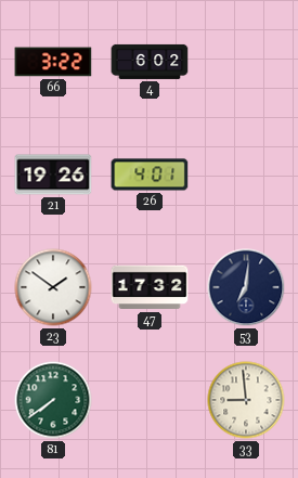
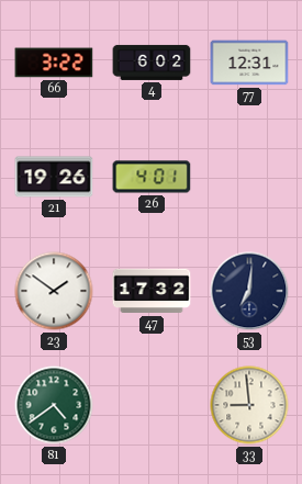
77: none -> 12:31 (249, 63)
81: 7:39 -> 4:39 (54, 405)
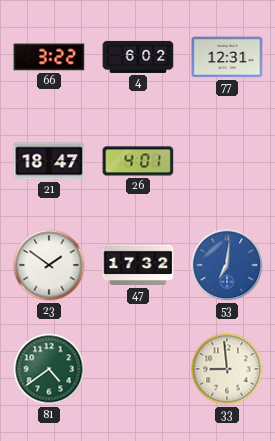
21: 19:26 -> 18:47 (49, 161)
53 dial: navy -> blue (227, 265)
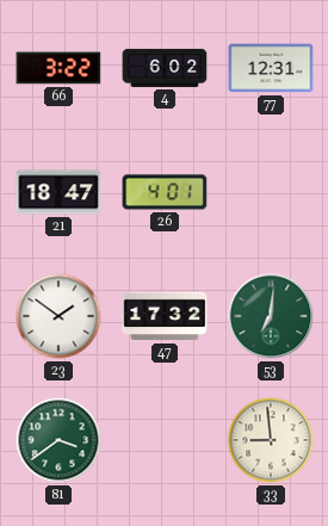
53 dial: blue -> green (271, 316)
81: 4:39 -> 3:39 (58, 440)
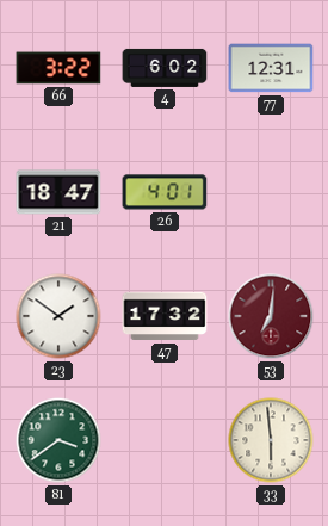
53 dial: green -> burgundy (271, 316)
33: 8:59 -> 5:59 (271, 440)
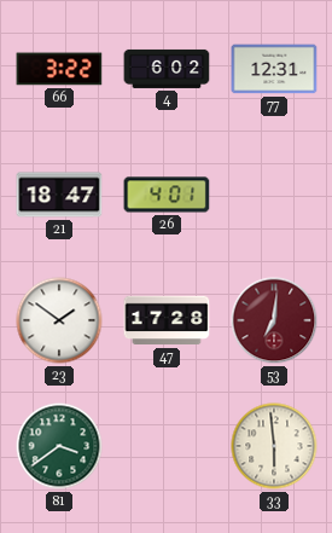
47: 17:32 -> 17:28 (167, 320)
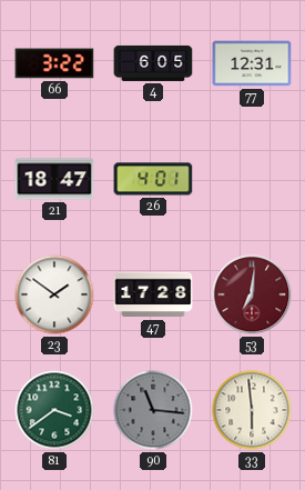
4: 6:02 -> 6:05 (153, 63)
90: none -> 11:16 (153, 410)
